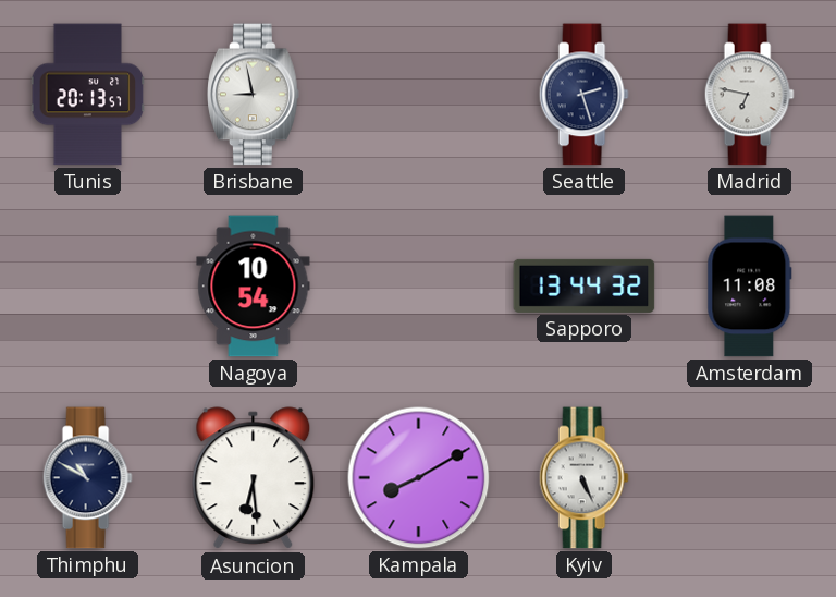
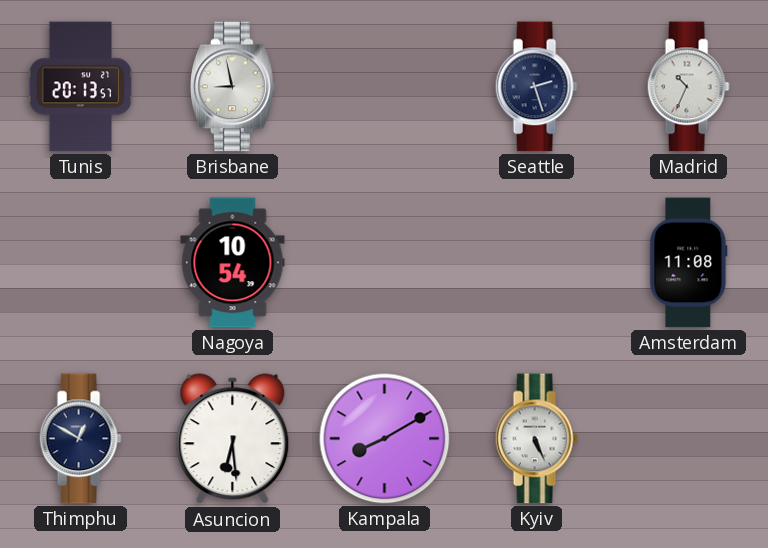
Madrid: 6:47 -> 10:34 (688, 87)
Sapporo: 13:44 -> none (585, 285)
Thimphu: 10:50 -> 12:50 (80, 439)
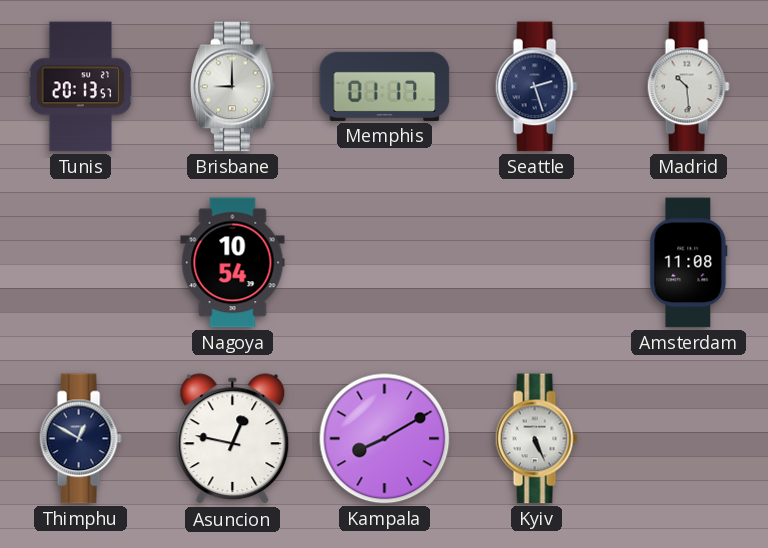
Brisbane: 8:58 -> 9:00 (233, 87)
Memphis: none -> 01:17 (385, 86)
Madrid: 10:34 -> 10:29 (688, 87)
Asuncion: 6:29 -> 12:47 (233, 439)
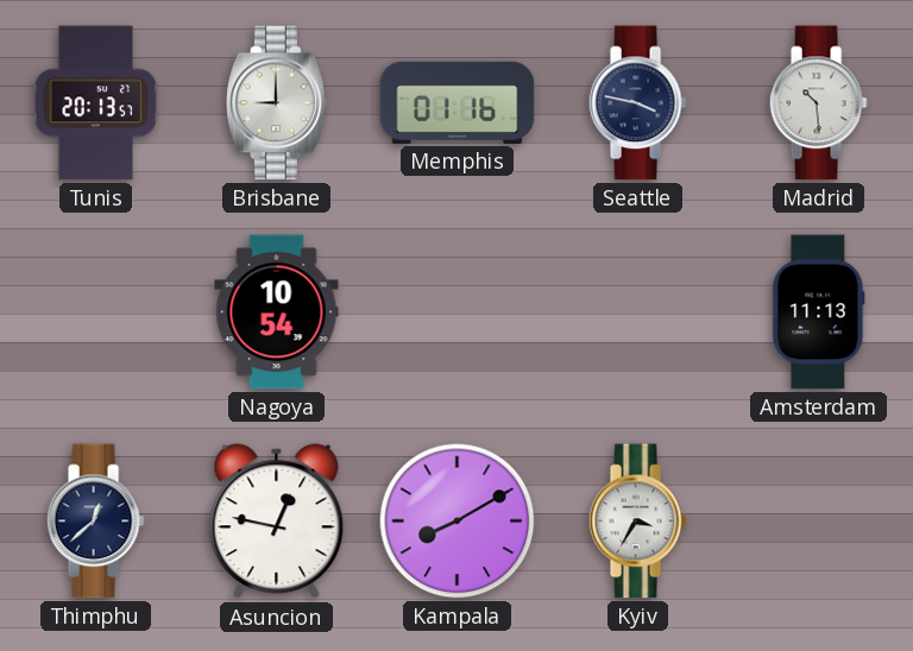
Memphis: 01:17 -> 01:16 (458, 102)
Seattle: 2:27 -> 3:47 (637, 103)
Amsterdam: 11:08 -> 11:13 (819, 312)
Thimphu: 12:50 -> 12:38 (95, 522)
Kyiv: 5:26 -> 3:35 (637, 522)
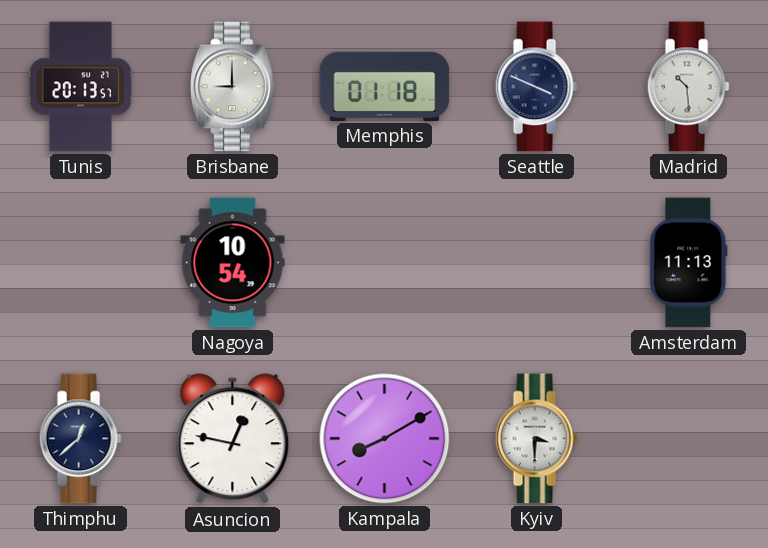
Memphis: 01:16 -> 01:18 (385, 86)
Seattle: 3:47 -> 3:49 (536, 87)
Kyiv: 3:35 -> 3:30 (536, 439)
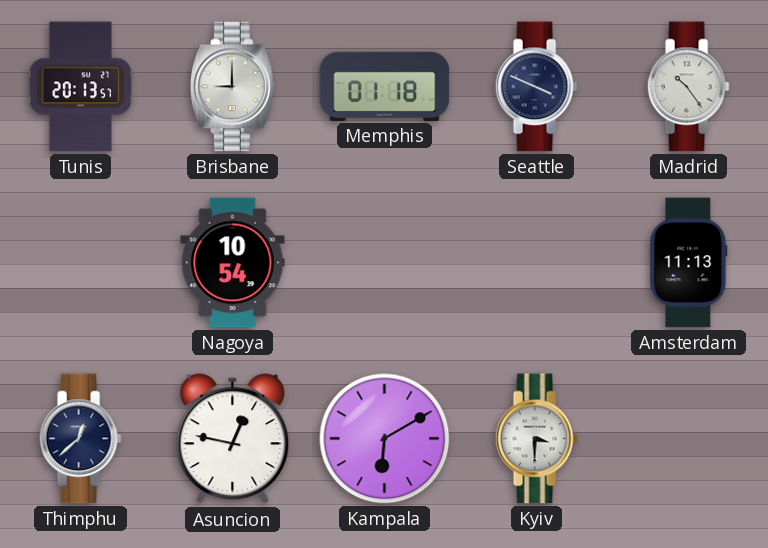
Madrid: 10:29 -> 10:24 (688, 87)
Kampala: 8:10 -> 6:10 (385, 439)
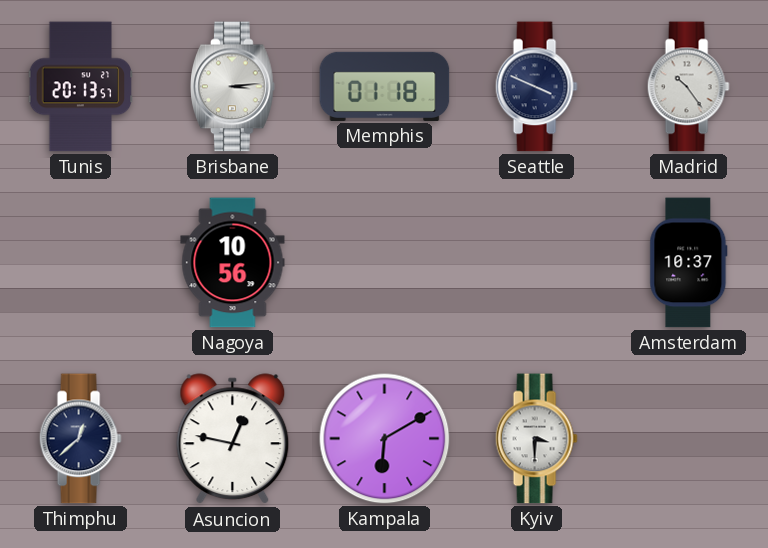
Brisbane: 9:00 -> 3:14 (233, 87)
Nagoya: 10:54 -> 10:56 (233, 263)
Amsterdam: 11:13 -> 10:37 (689, 263)
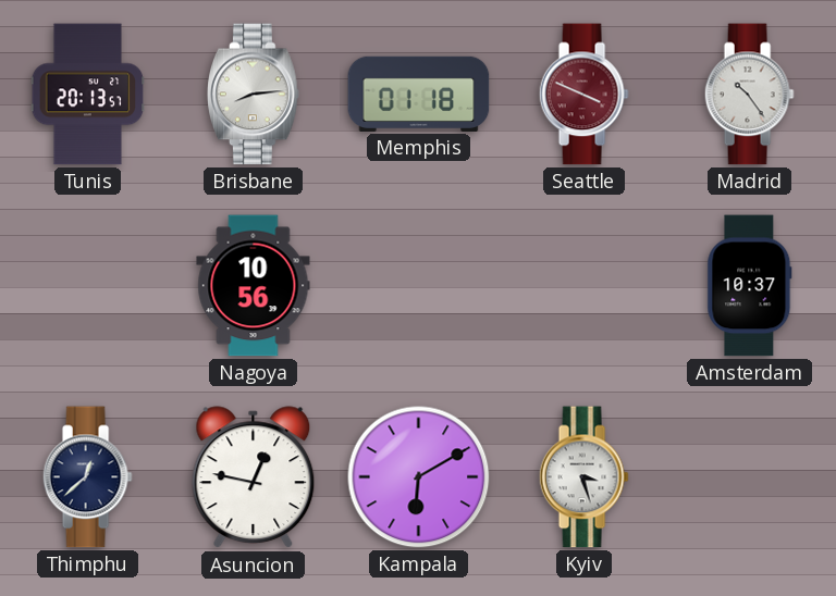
Brisbane: 3:14 -> 8:14 (254, 95)
Seattle dial: navy -> burgundy (583, 95)
Kyiv: 3:30 -> 3:27 (583, 477)
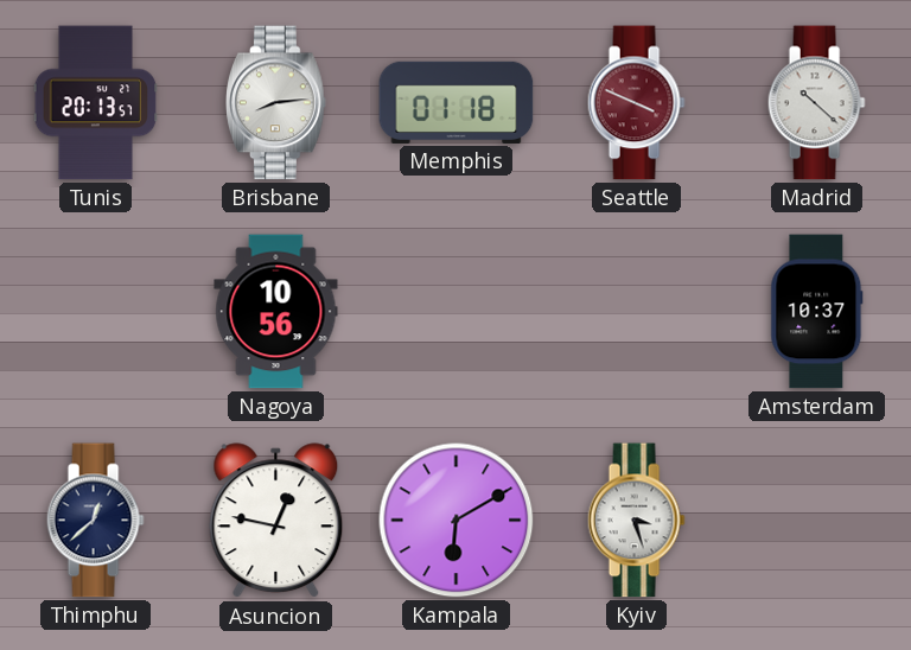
Madrid: 10:24 -> 10:22 (816, 103)
